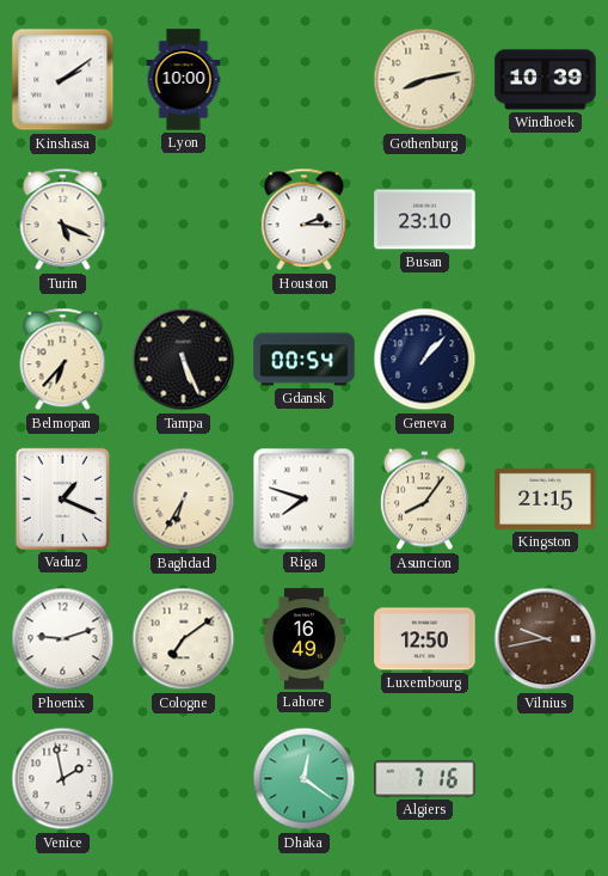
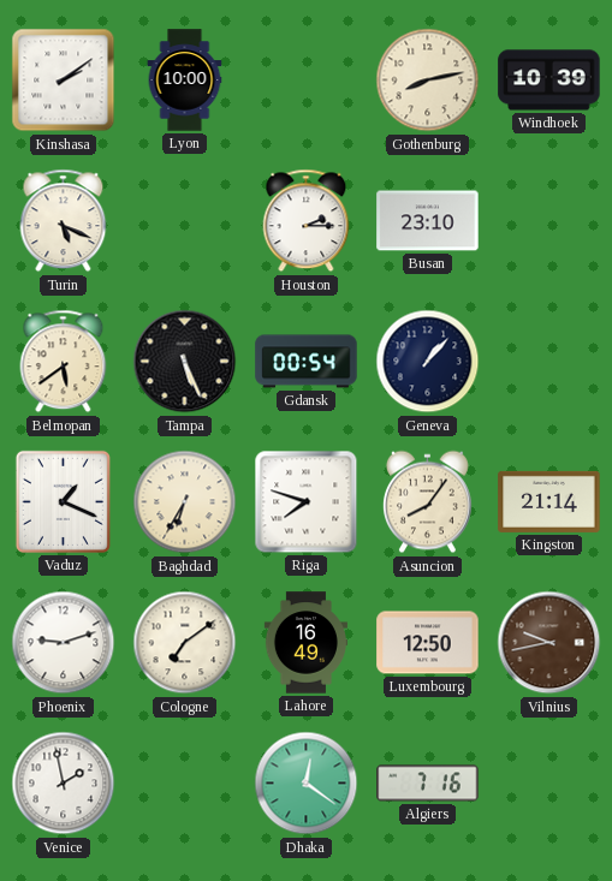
Belmopan: 6:37 -> 5:39 (64, 362)
Kingston: 21:15 -> 21:14 (549, 501)
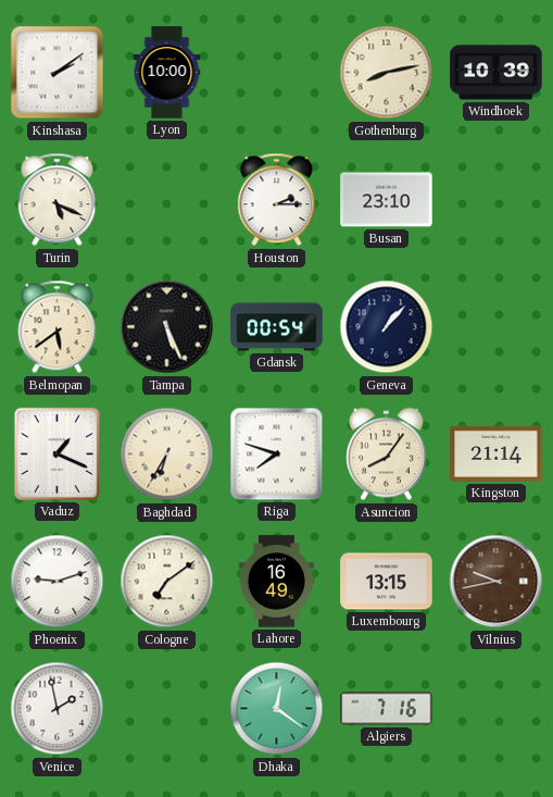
Luxembourg: 12:50 -> 13:15 (387, 582)
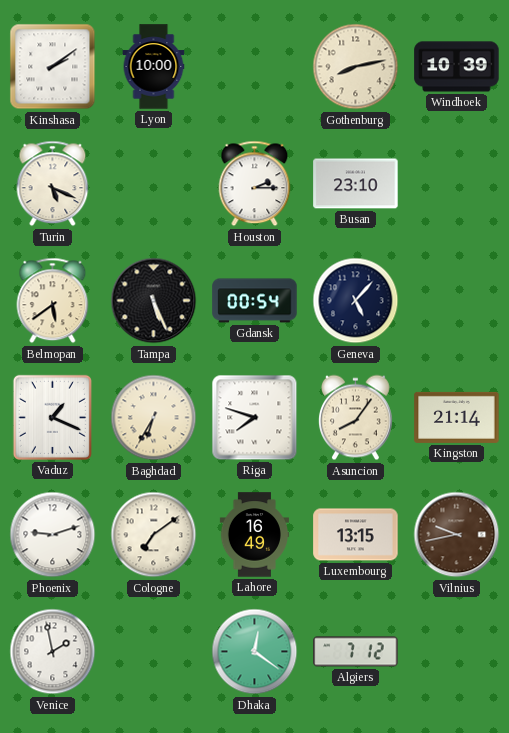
Geneva: 1:07 -> 5:07 (356, 301)
Algiers: 7:16 -> 7:12 (356, 652)
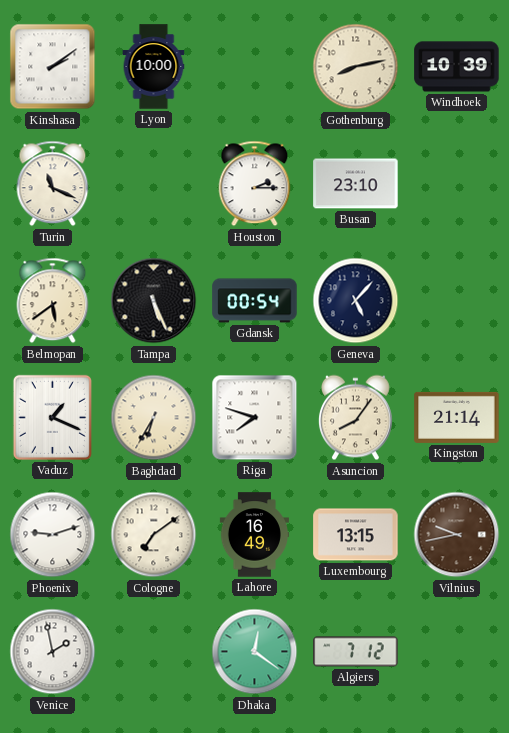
Turin: 5:19 -> 11:19 (53, 184)
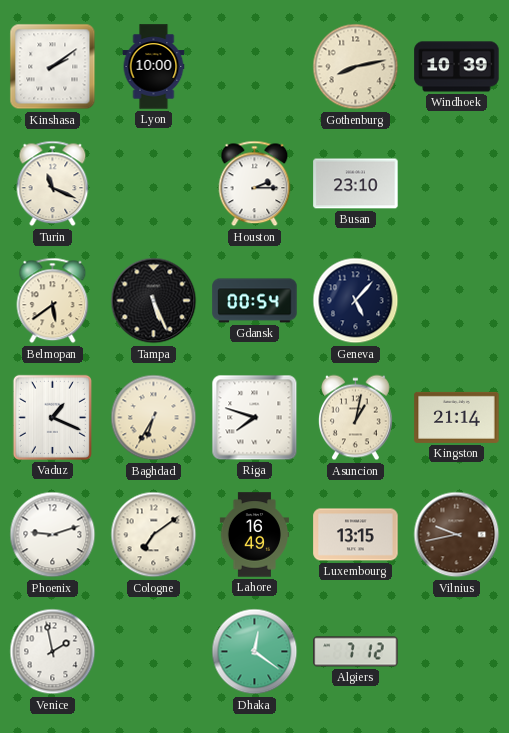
Asuncion: 8:06 -> 1:02 (356, 418)
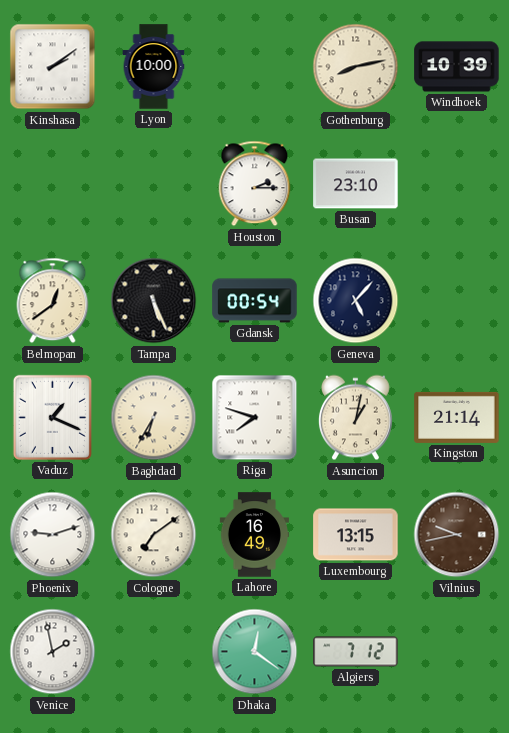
Turin: 11:19 -> none (53, 184)
Belmopan: 5:39 -> 12:39 (53, 301)
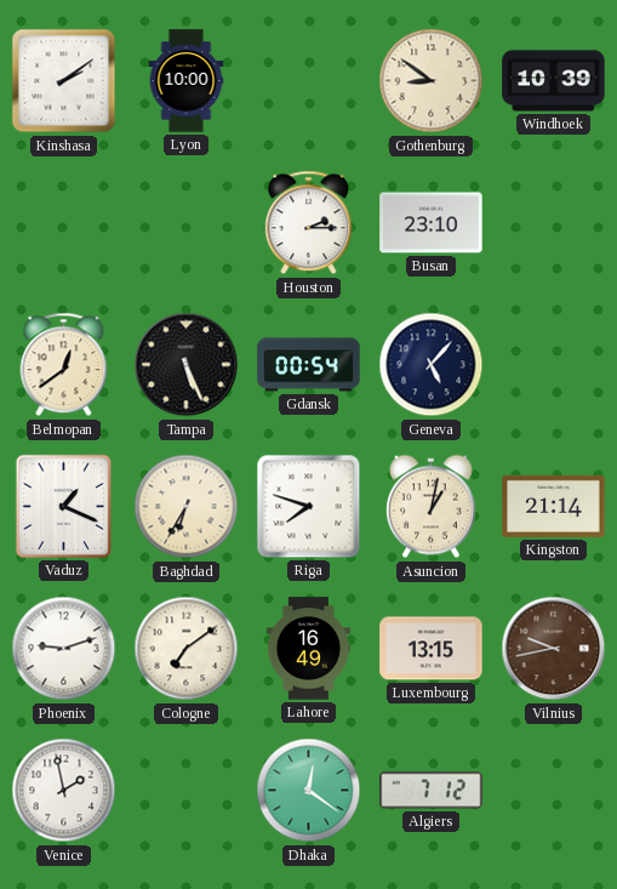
Gothenburg: 8:13 -> 8:51 (432, 81)
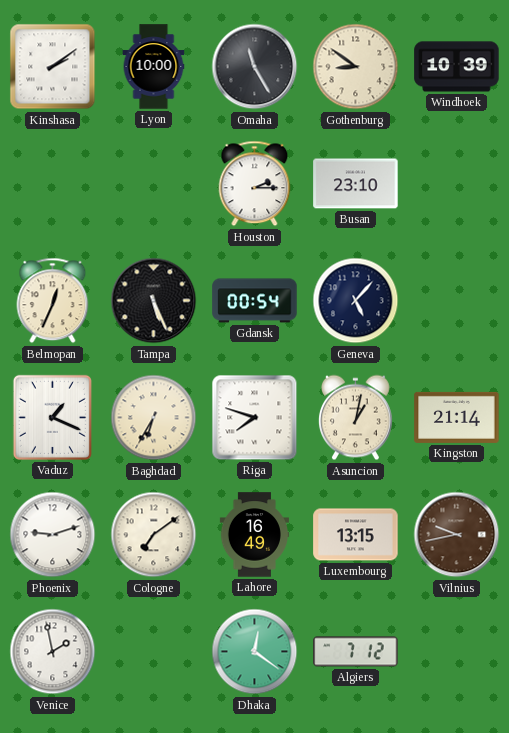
Omaha: none -> 11:25 (255, 67)
Belmopan: 12:39 -> 12:34 (53, 301)
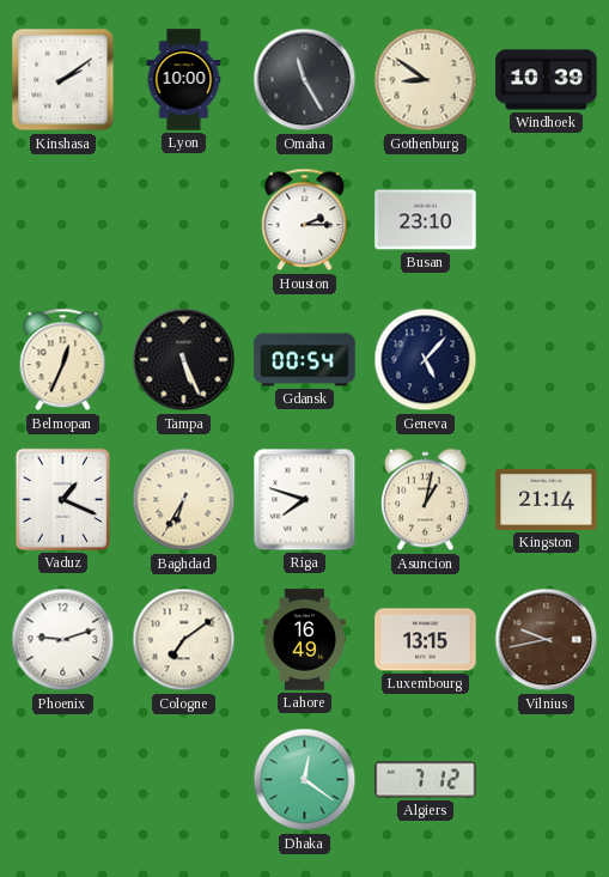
Venice: 1:58 -> none (53, 652)
